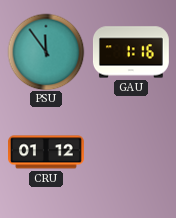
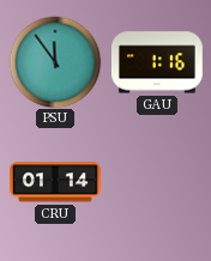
CRU: 01:12 -> 01:14 (56, 182)
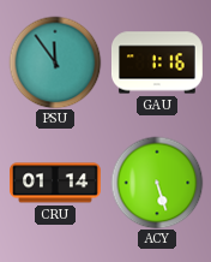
ACY: none -> 5:27 (157, 183)
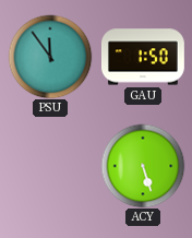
GAU: 1:16 -> 1:50 (143, 57)
CRU: 01:14 -> none (56, 183)
